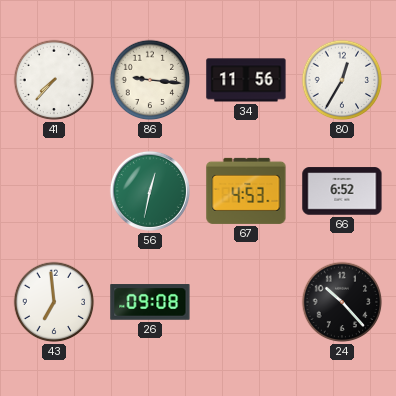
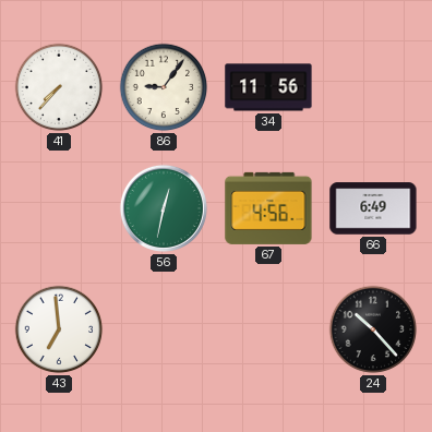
86: 9:16 -> 9:06 (164, 87)
80: 12:35 -> none (342, 80)
67: 4:53 -> 4:56 (268, 208)
66: 6:52 -> 6:49 (373, 208)
26: 09:08 -> none (150, 302)
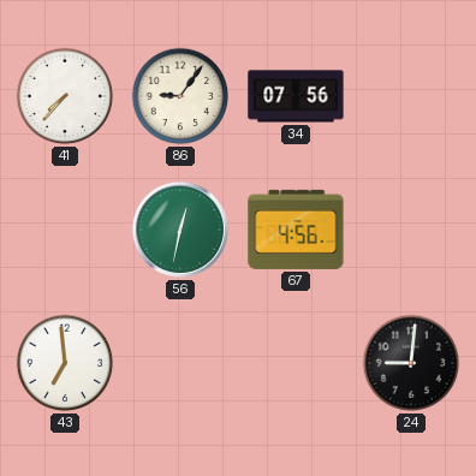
34: 11:56 -> 07:56 (296, 96)
66: 6:49 -> none (373, 208)
24: 10:23 -> 9:01 (411, 363)
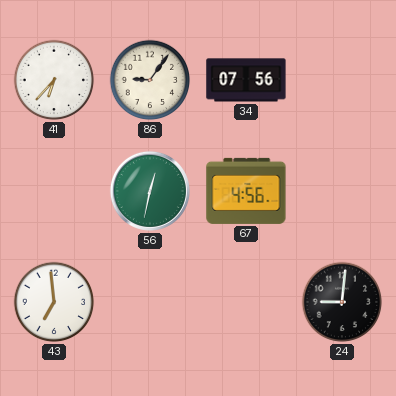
41: 7:37 -> 6:37 (54, 80)
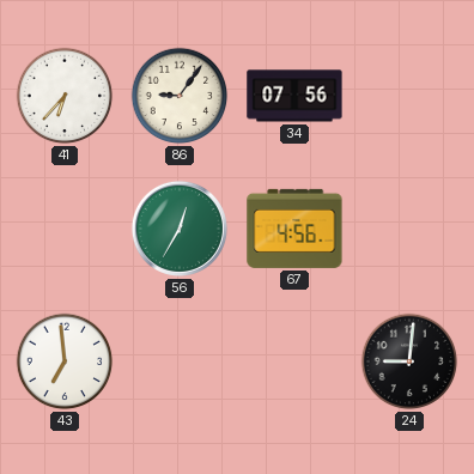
56: 12:32 -> 12:35 (180, 229)
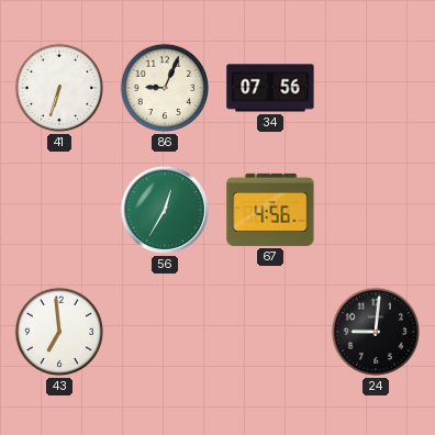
41: 6:37 -> 6:33 (59, 88)
86: 9:06 -> 9:04 (165, 88)
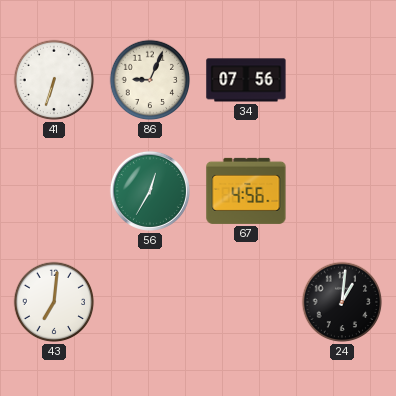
43: 6:59 -> 7:01 (54, 302)
24: 9:01 -> 1:01 (342, 302)
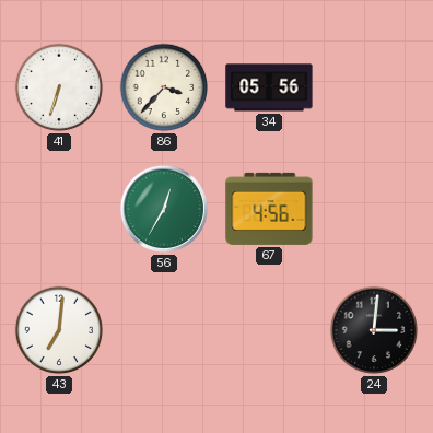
86: 9:04 -> 3:37 (164, 87)
34: 07:56 -> 05:56 (269, 87)
24: 1:01 -> 3:01 (374, 330)
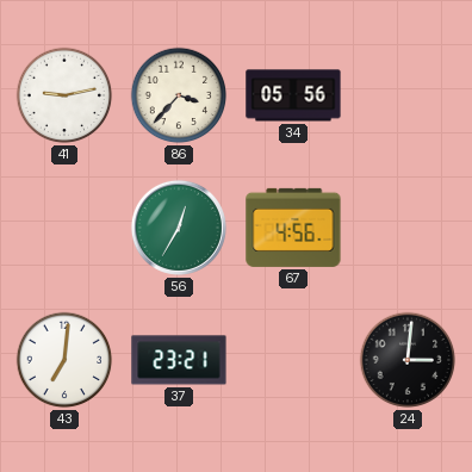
41: 6:33 -> 9:13 (64, 95)
37: none -> 23:21 (179, 360)
